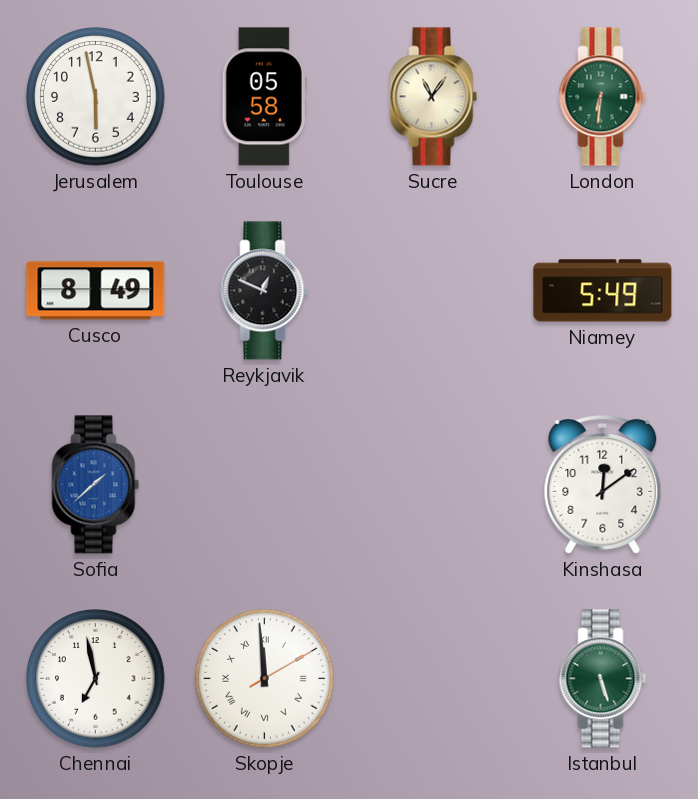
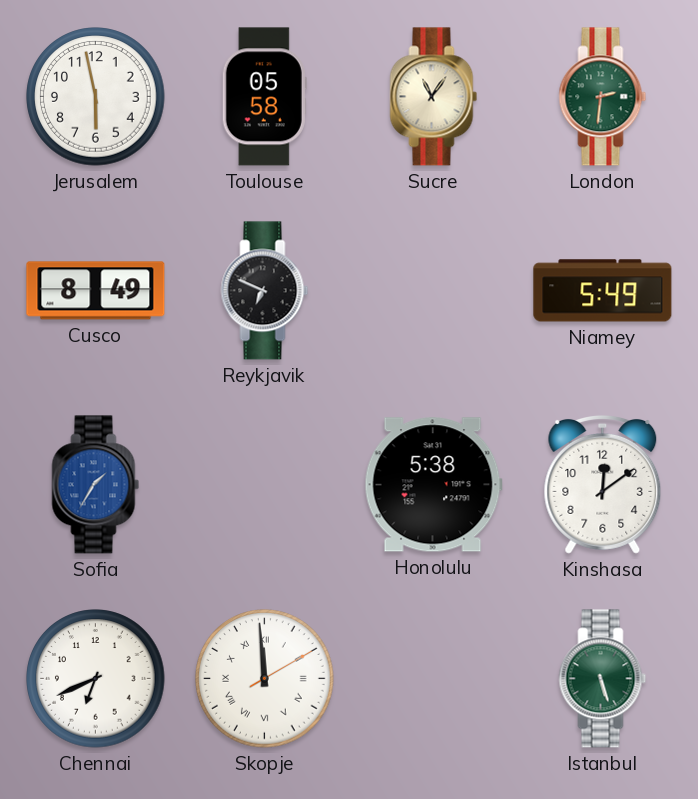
London: 6:31 -> 2:31 (603, 97)
Reykjavik: 12:49 -> 6:49 (265, 291)
Sofia: 1:38 -> 1:35 (96, 485)
Honolulu: none -> 5:38 (433, 485)
Chennai: 6:58 -> 6:41 (96, 679)
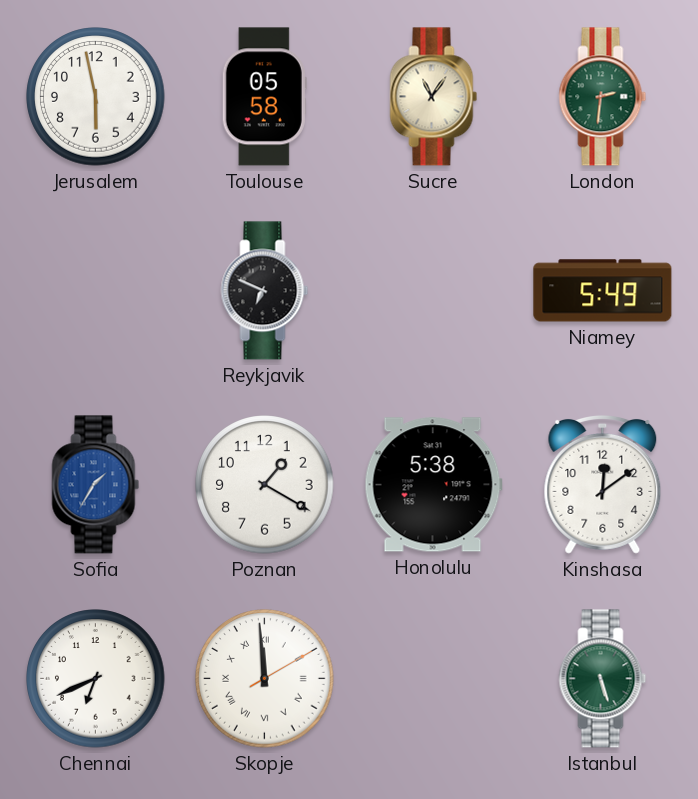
Cusco: 8:49 -> none (96, 291)
Poznan: none -> 1:20 (265, 485)
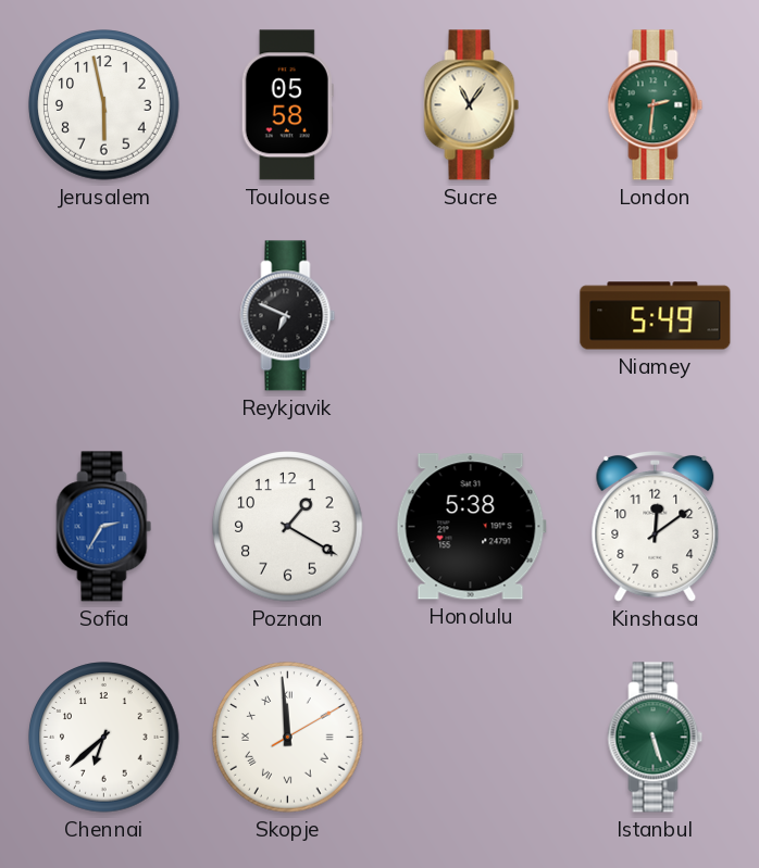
Sofia: 1:35 -> 2:35 (104, 527)
Chennai: 6:41 -> 6:38 (104, 738)
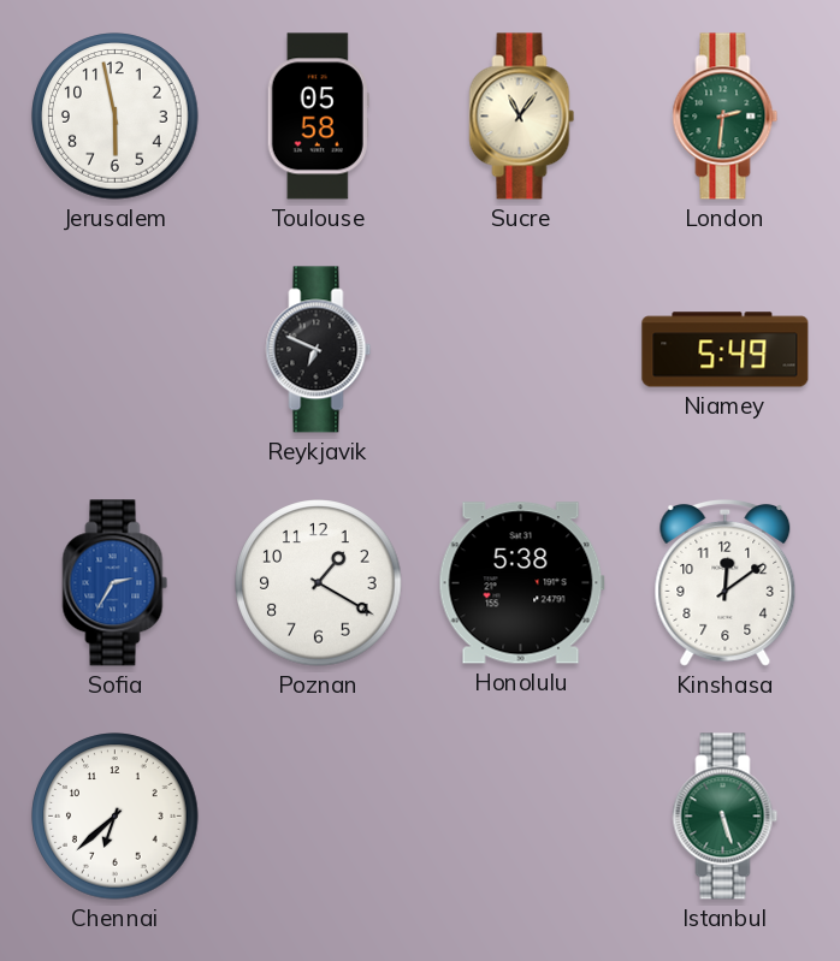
Skopje: 11:59 -> none (288, 738)
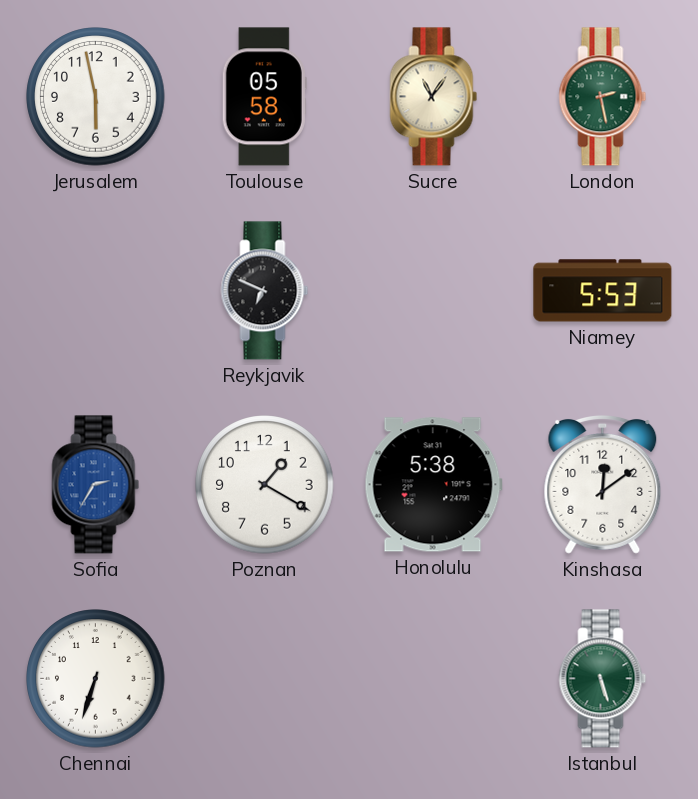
London: 2:31 -> 2:28 (603, 97)
Niamey: 5:49 -> 5:53 (603, 291)
Chennai: 6:38 -> 6:33 (96, 679)
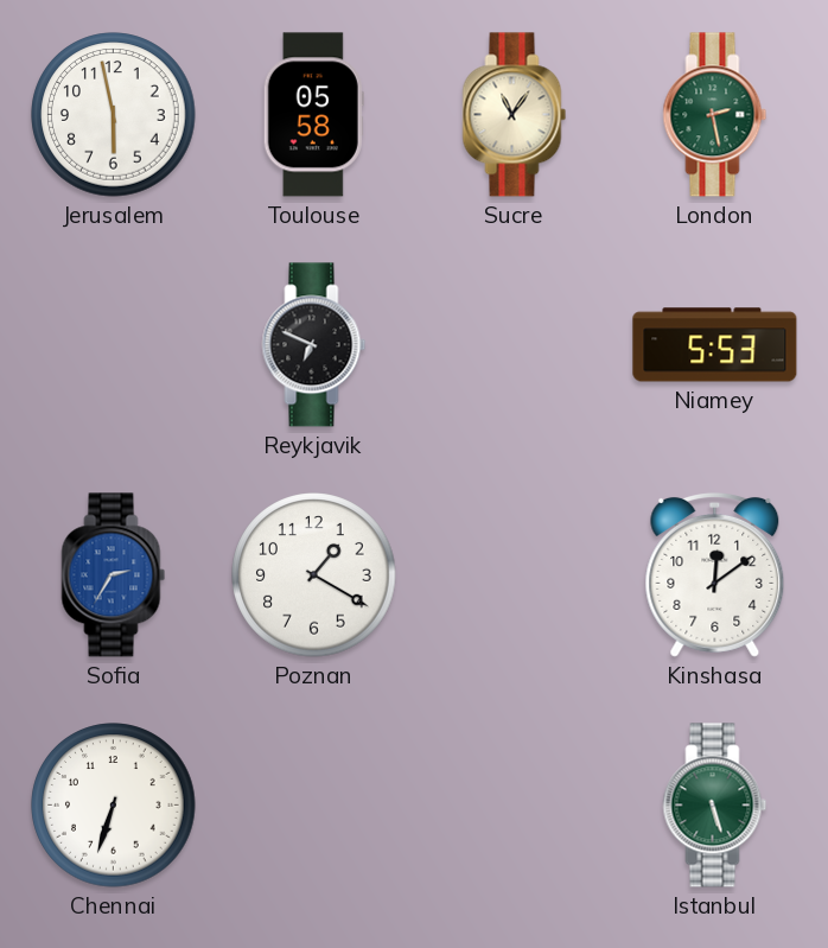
Honolulu: 5:38 -> none (433, 485)
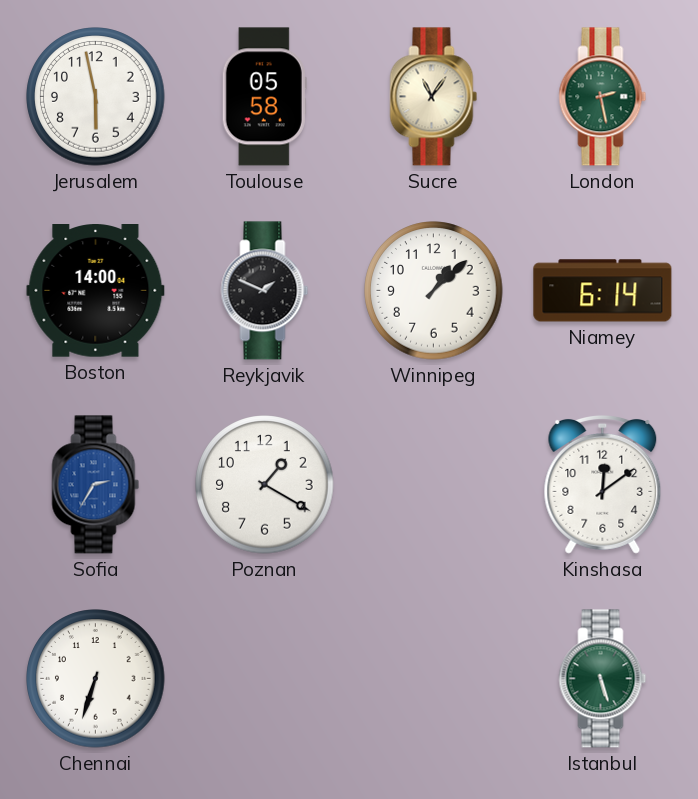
Boston: none -> 14:00 (96, 291)
Reykjavik: 6:49 -> 1:49 (265, 291)
Winnipeg: none -> 1:08 (434, 291)
Niamey: 5:53 -> 6:14 (603, 291)
